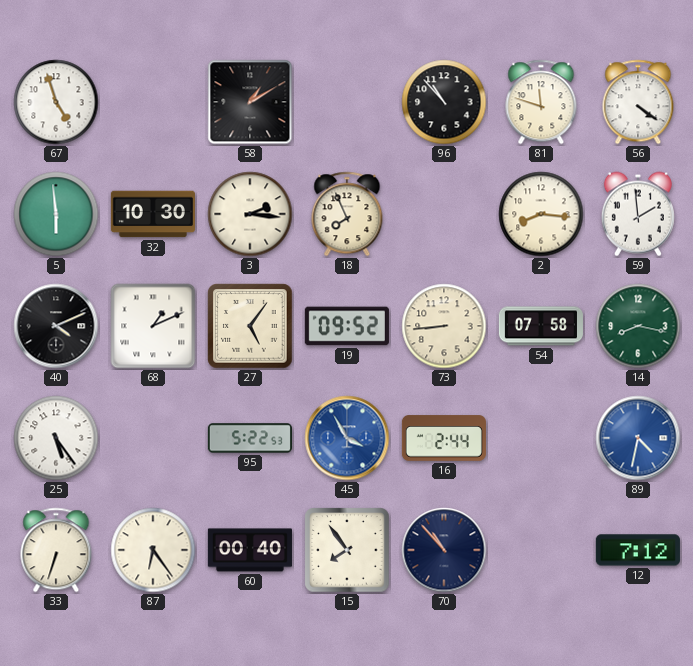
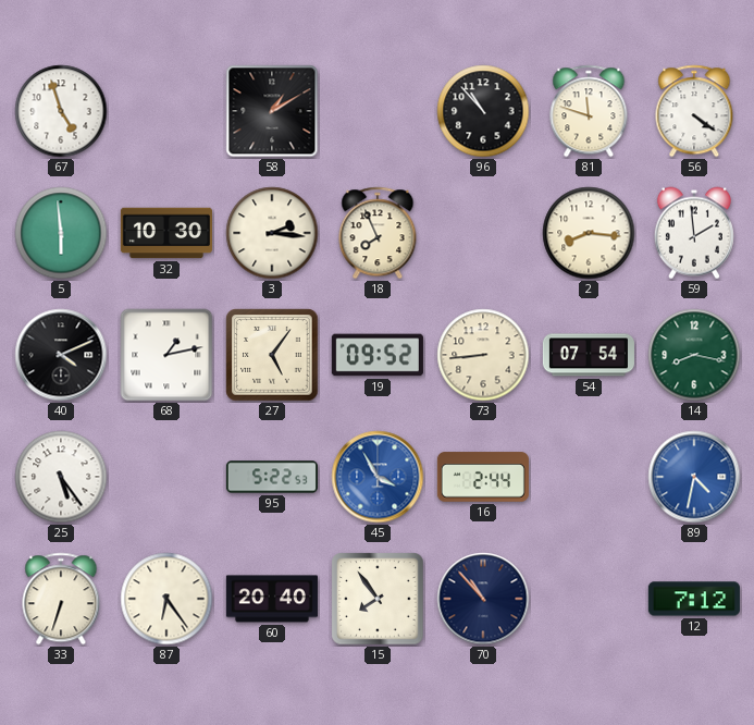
68: 1:11 -> 1:13 (166, 355)
54: 07:58 -> 07:54 (589, 355)
60: 00:40 -> 20:40 (272, 599)
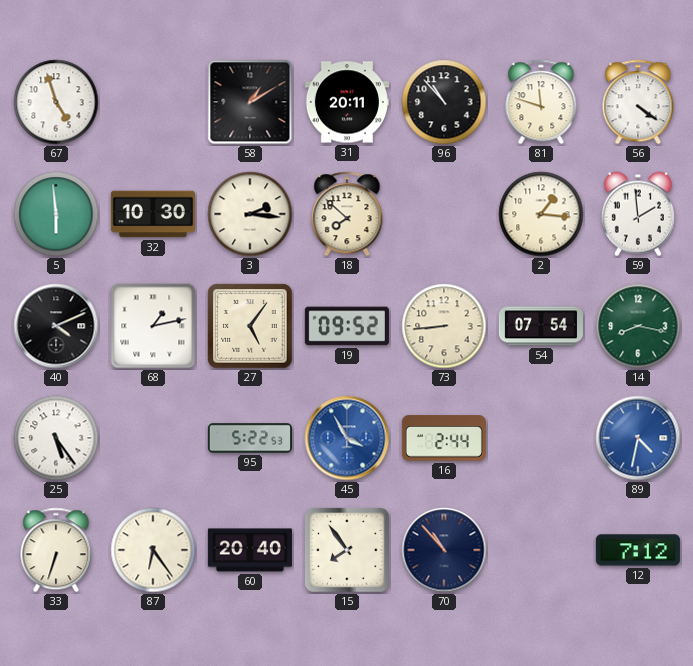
31: none -> 20:11 (347, 102)
18: 7:56 -> 7:52 (347, 214)
2: 8:16 -> 1:16 (541, 214)
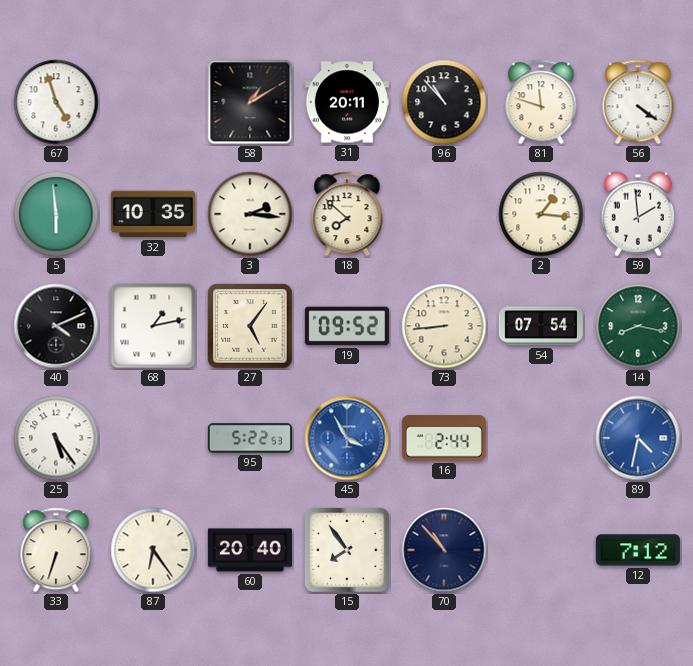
32: 10:30 -> 10:35 (153, 214)
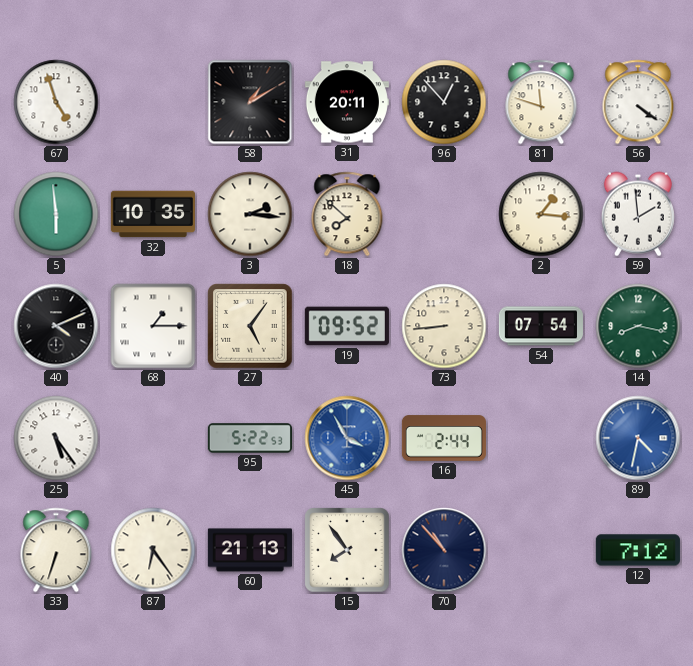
96: 10:53 -> 12:53 (444, 102)
68: 1:13 -> 1:15 (153, 326)
60: 20:40 -> 21:13 (250, 550)
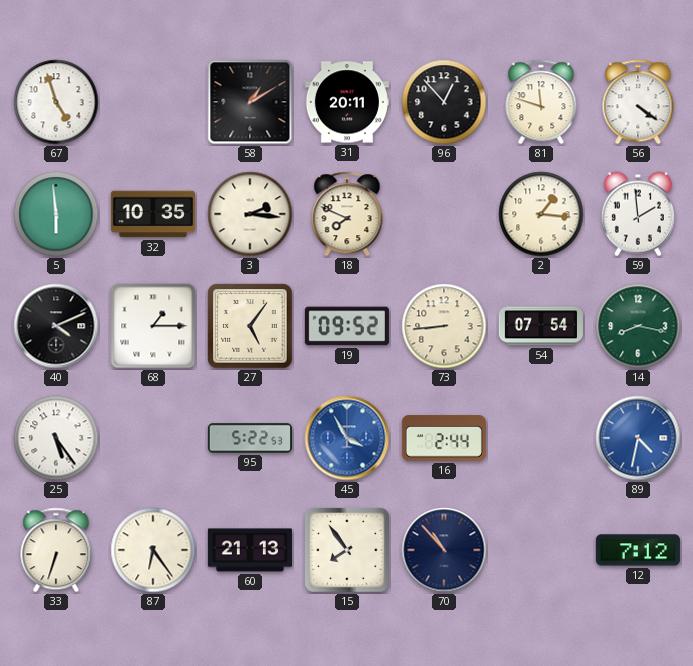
18: 7:52 -> 7:49 (347, 214)
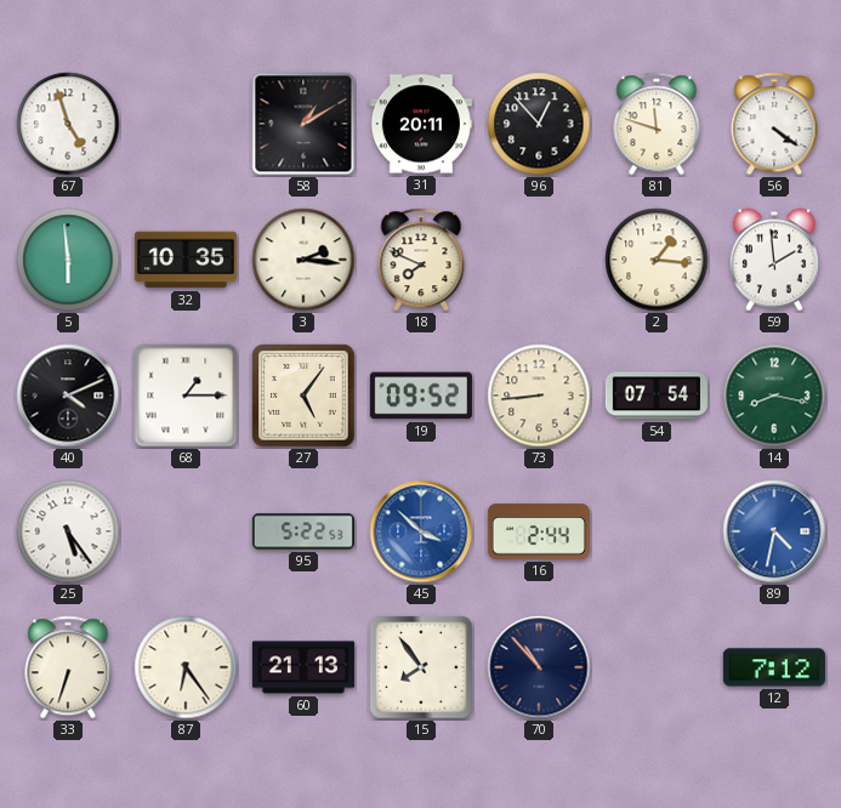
45: 3:55 -> 3:52 (421, 531)
